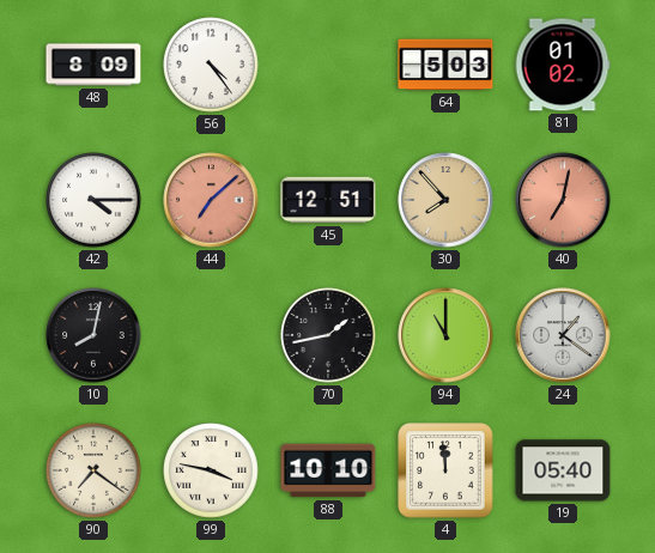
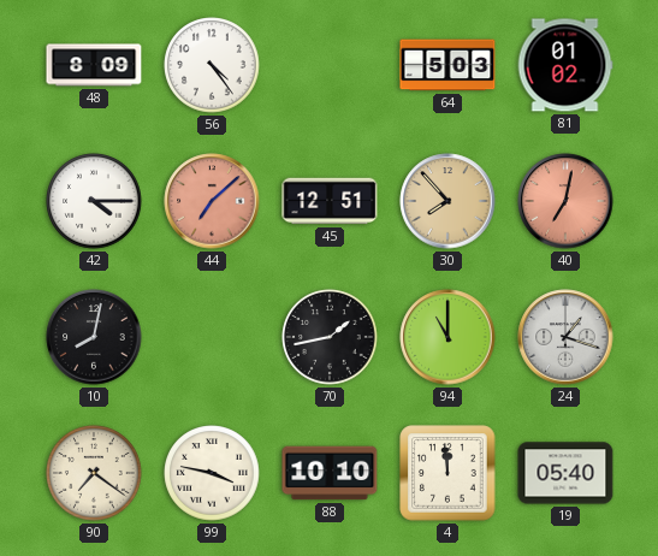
24: 1:21 -> 1:18 (565, 337)
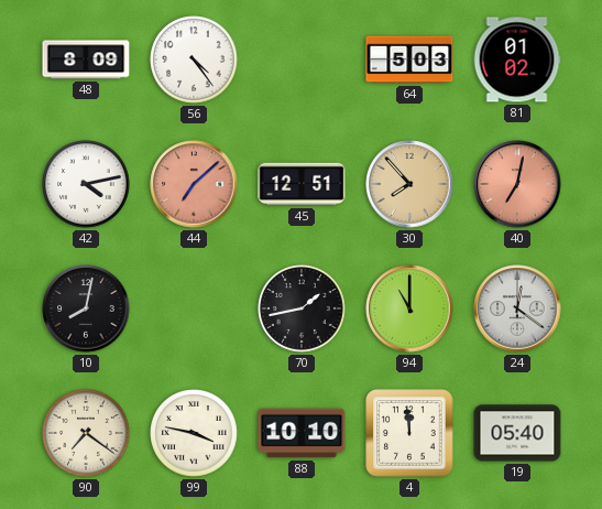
42: 4:15 -> 4:13 (86, 184)
24: 1:18 -> 12:21 (517, 308)
